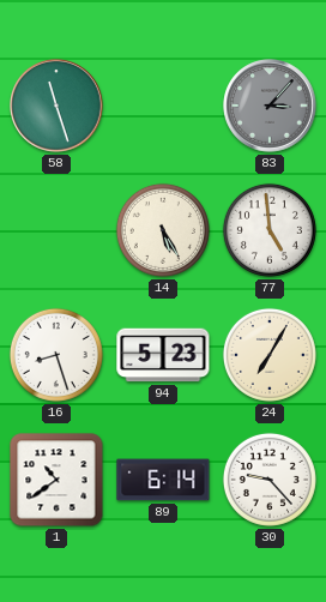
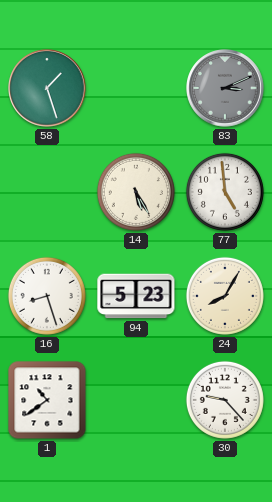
58: 11:27 -> 1:27 (47, 88)
83: 3:07 -> 3:11 (225, 88)
24: 7:05 -> 8:05 (225, 296)
89: 6:14 -> none (163, 480)
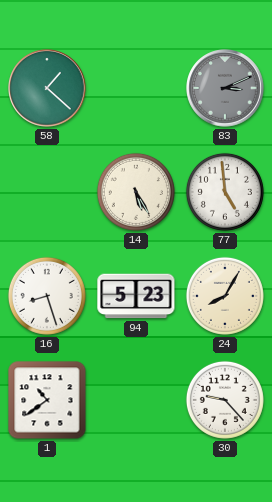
58: 1:27 -> 1:22 (47, 88)
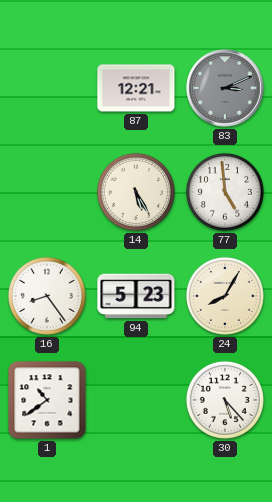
58: 1:22 -> none (47, 88)
87: none -> 12:21 (136, 88)
16: 8:27 -> 8:24 (47, 296)
30: 9:23 -> 5:23 (225, 400)
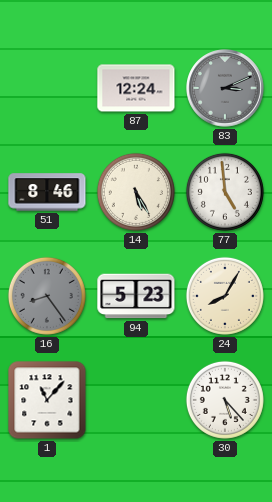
87: 12:21 -> 12:24 (136, 88)
51: none -> 8:46 (47, 192)
16 dial: white -> grey (47, 296)
1: 10:39 -> 11:07 (47, 400)
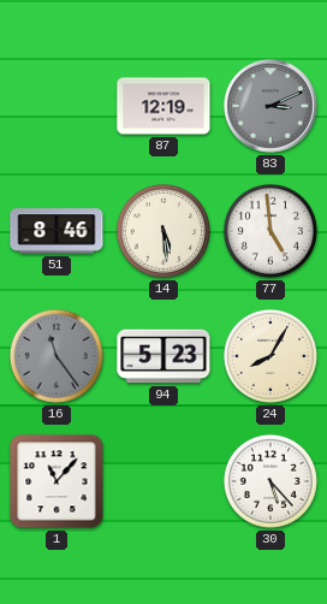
87: 12:24 -> 12:19 (163, 106)
14: 5:25 -> 5:29 (163, 231)
16: 8:24 -> 11:24 (57, 356)
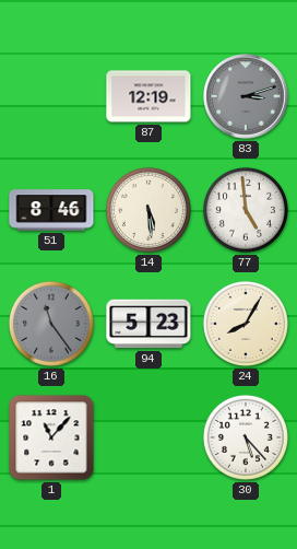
83: 3:11 -> 3:12 (246, 96)
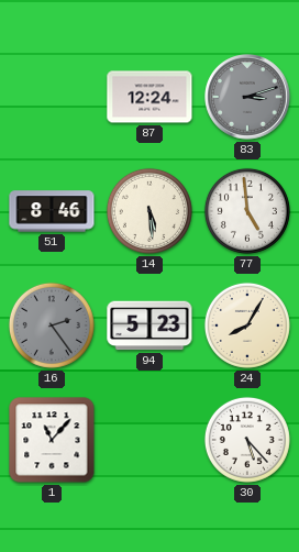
87: 12:19 -> 12:24 (149, 97)
16: 11:24 -> 2:24 (52, 325)
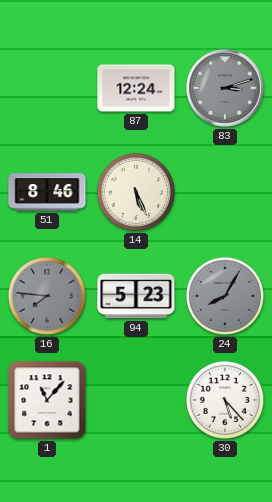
14: 5:29 -> 5:26 (136, 192)
77: 4:59 -> none (247, 211)
16: 2:24 -> 7:46 (47, 296)
24 dial: cream -> grey (225, 296)
